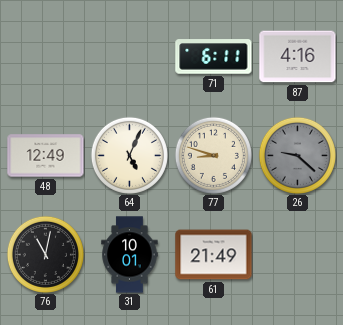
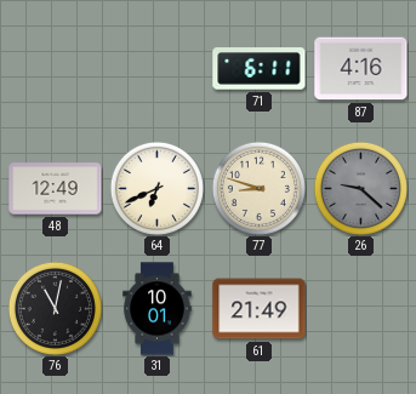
64: 5:04 -> 6:41 (156, 188)
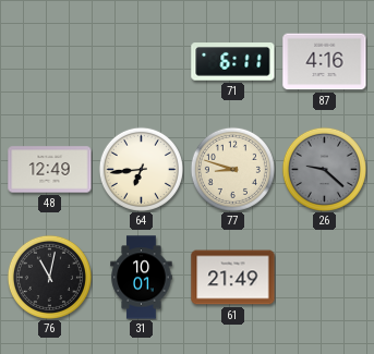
64: 6:41 -> 6:44 (141, 169)
